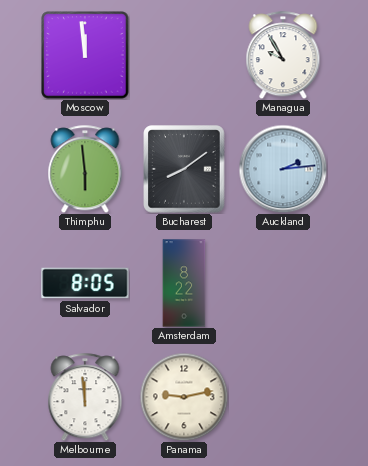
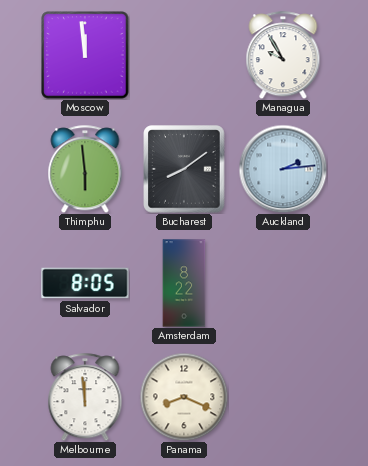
Panama: 9:13 -> 8:19 (184, 397)
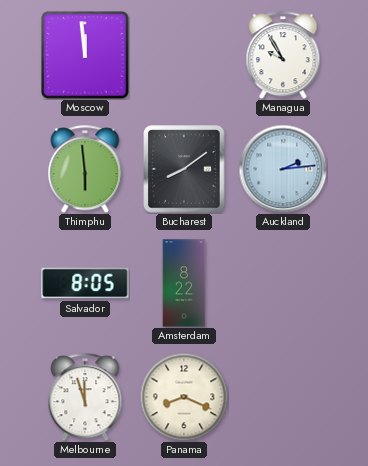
Melbourne: 11:59 -> 11:57 (85, 397)
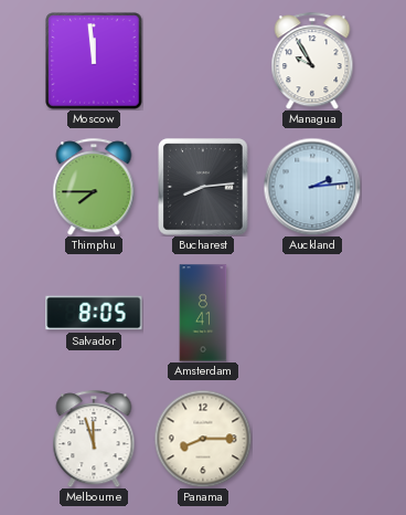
Thimphu: 5:59 -> 7:45 (94, 187)
Bucharest: 8:09 -> 8:14 (203, 187)
Amsterdam: 8:22 -> 8:41 (203, 313)
Panama: 8:19 -> 8:15 (203, 439)
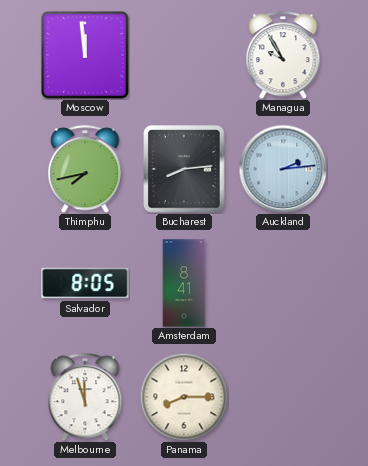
Thimphu: 7:45 -> 7:43 (85, 169)
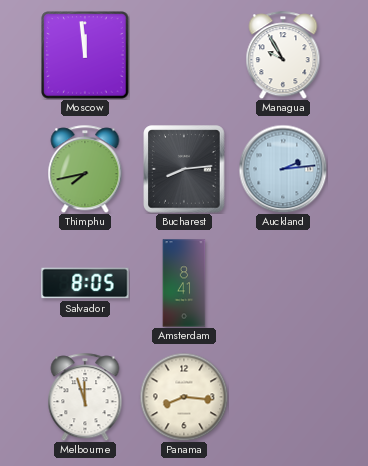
Panama: 8:15 -> 8:16 (184, 397)
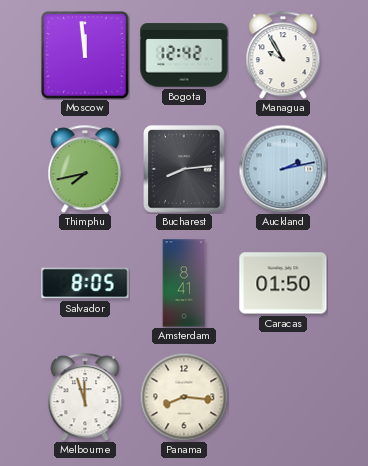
Bogota: none -> 12:42 (184, 55)
Auckland: 2:14 -> 2:13 (283, 169)
Caracas: none -> 01:50 (283, 283)
